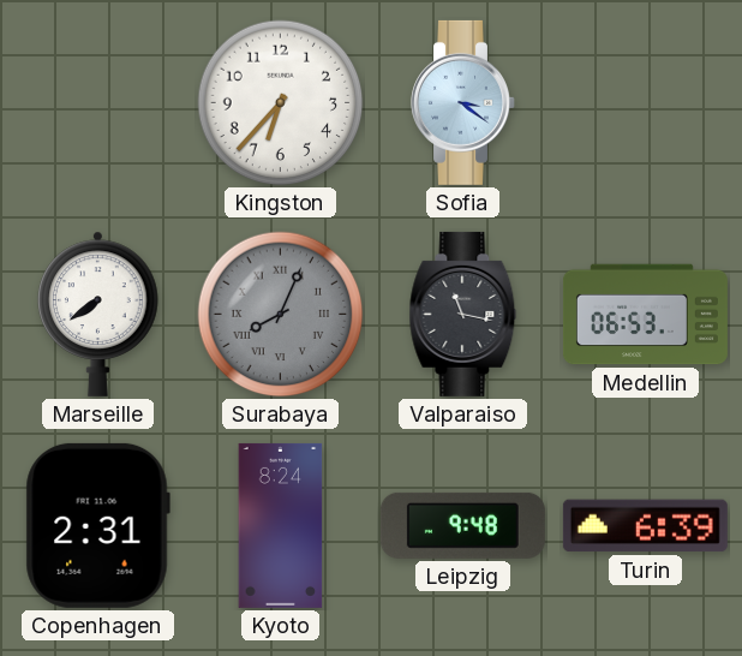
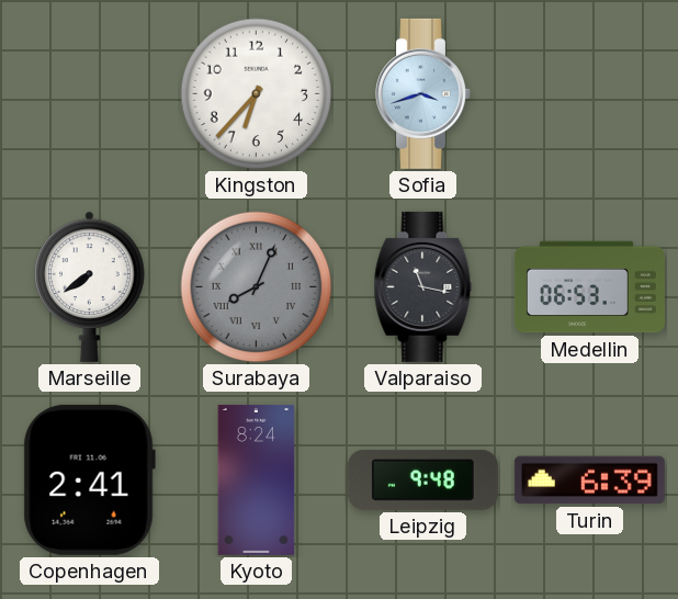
Sofia: 3:21 -> 3:42 (423, 93)
Copenhagen: 2:31 -> 2:41 (89, 479)
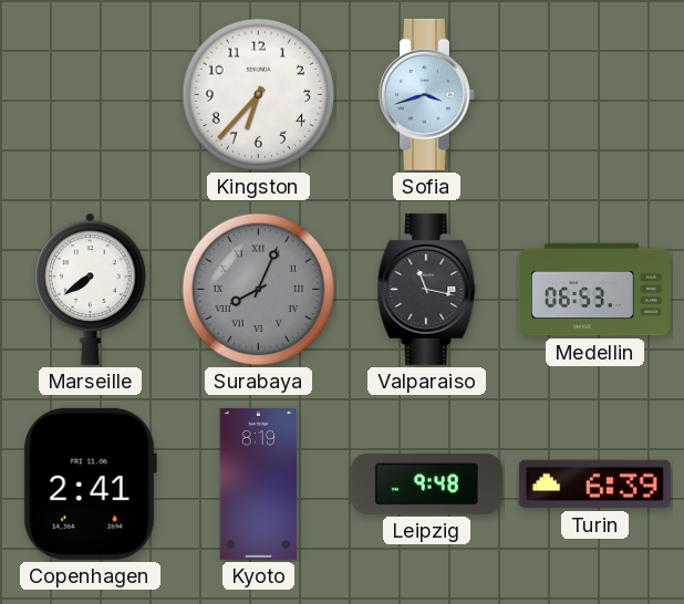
Kyoto: 8:24 -> 8:19 (259, 483)
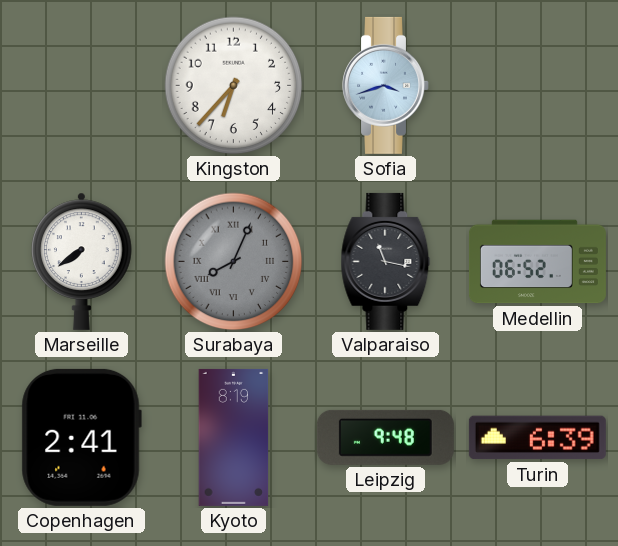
Medellin: 06:53 -> 06:52 (537, 262)
